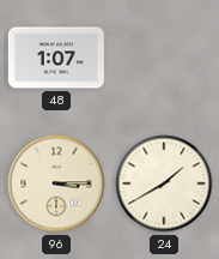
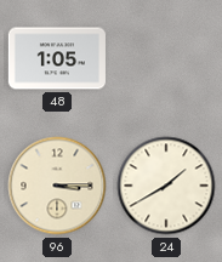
48: 1:07 -> 1:05 (57, 58)
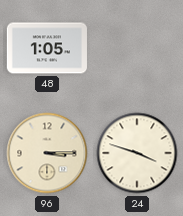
24: 1:40 -> 3:48 (137, 153)
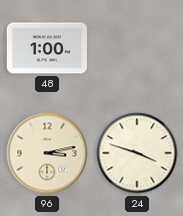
48: 1:05 -> 1:00 (47, 48)
96: 3:15 -> 3:13 (47, 153)
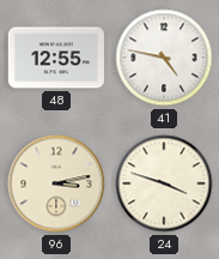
48: 1:00 -> 12:55 (56, 58)
41: none -> 4:47 (164, 58)
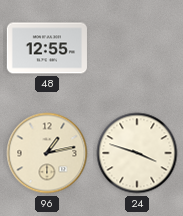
41: 4:47 -> none (164, 58)
96: 3:13 -> 1:13 (47, 153)
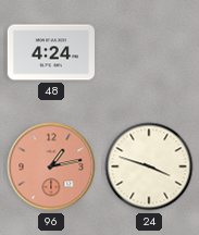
48: 12:55 -> 4:24 (51, 52)
96 dial: cream -> salmon (51, 166)
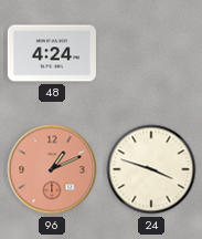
96: 1:13 -> 1:11 (52, 169)
